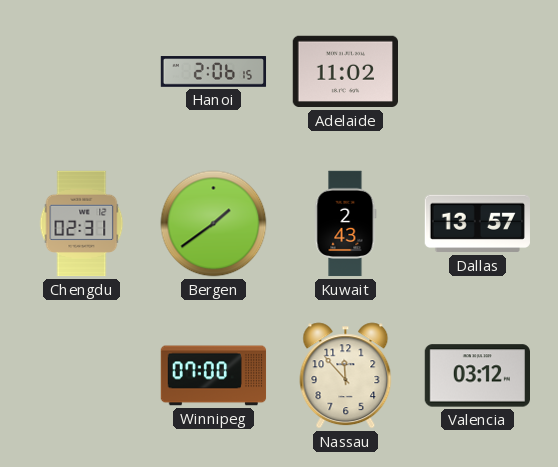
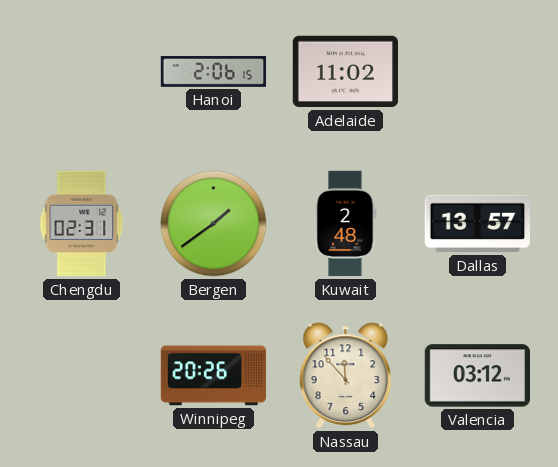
Kuwait: 2:43 -> 2:48 (346, 224)
Winnipeg: 07:00 -> 20:26 (214, 376)
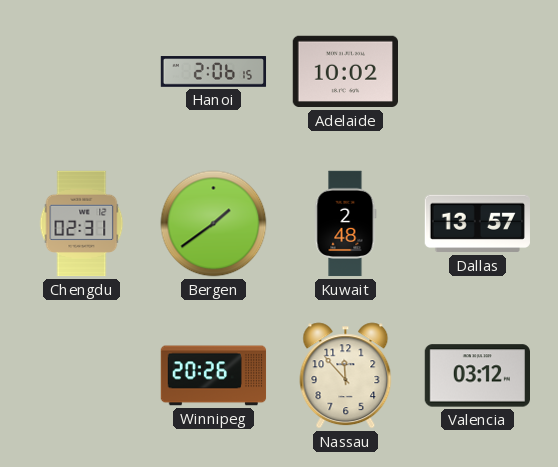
Adelaide: 11:02 -> 10:02 (345, 72)
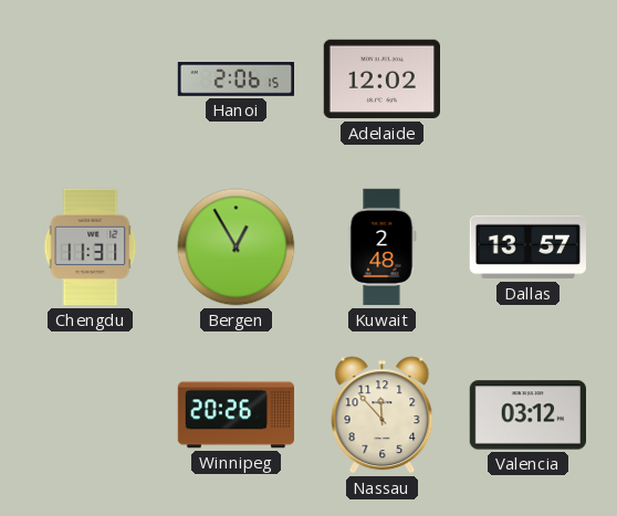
Adelaide: 10:02 -> 12:02 (381, 80)
Chengdu: 02:31 -> 11:31 (91, 248)
Bergen: 1:39 -> 12:55 (237, 248)
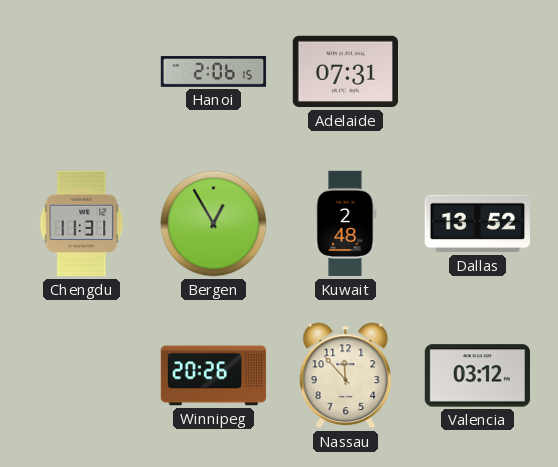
Adelaide: 12:02 -> 07:31 (345, 72)
Dallas: 13:57 -> 13:52 (477, 224)
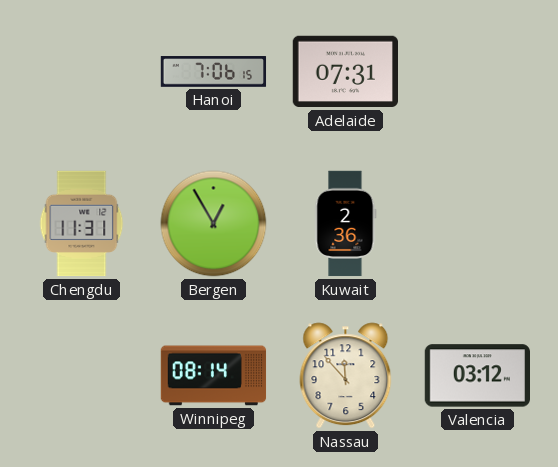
Hanoi: 2:06 -> 7:06 (214, 72)
Kuwait: 2:48 -> 2:36 (346, 224)
Dallas: 13:52 -> none (477, 224)
Winnipeg: 20:26 -> 08:14 (214, 376)
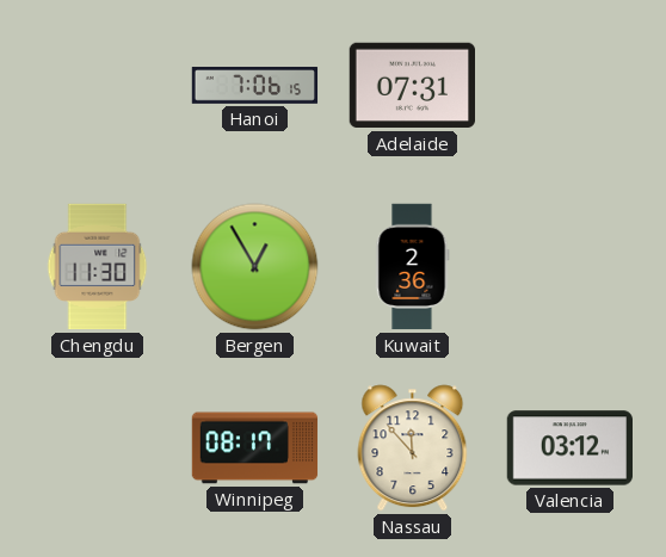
Chengdu: 11:31 -> 11:30 (98, 267)
Winnipeg: 08:14 -> 08:17 (255, 448)
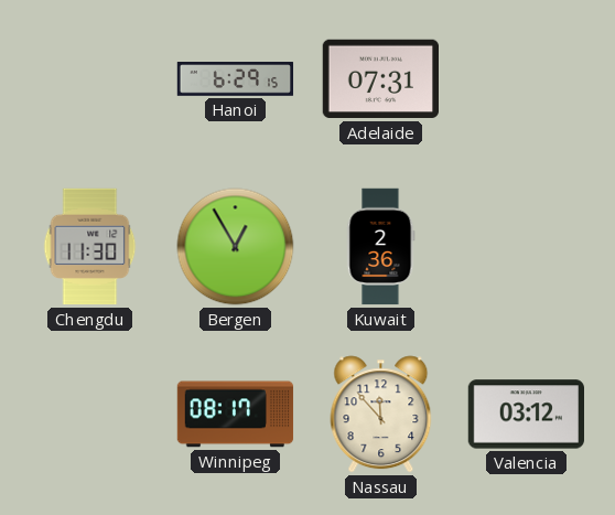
Hanoi: 7:06 -> 6:29 (236, 79)
